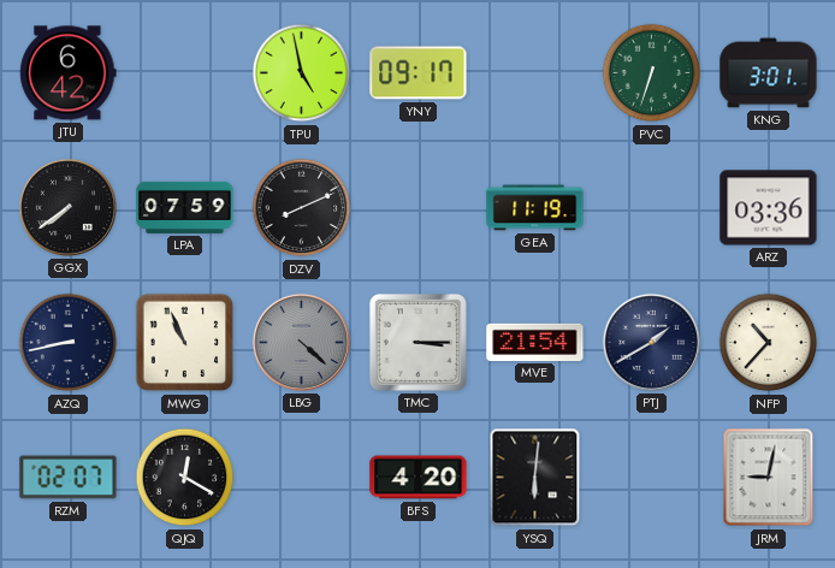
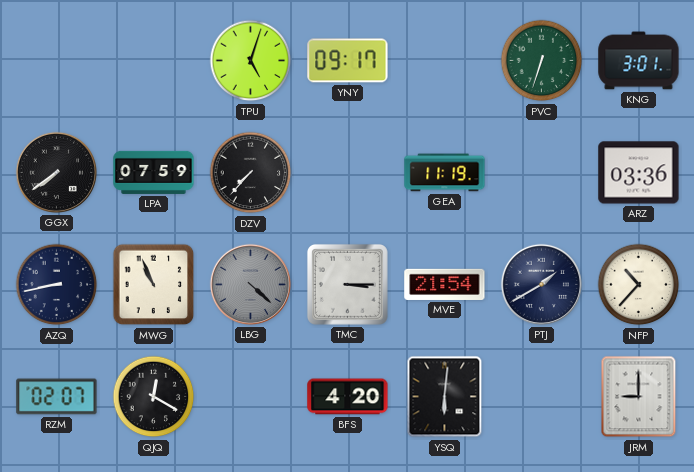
JTU: 6:42 -> none (69, 73)
TPU: 4:58 -> 5:03 (251, 61)
DZV: 8:11 -> 7:37 (251, 173)
JRM: 9:02 -> 9:00 (639, 397)
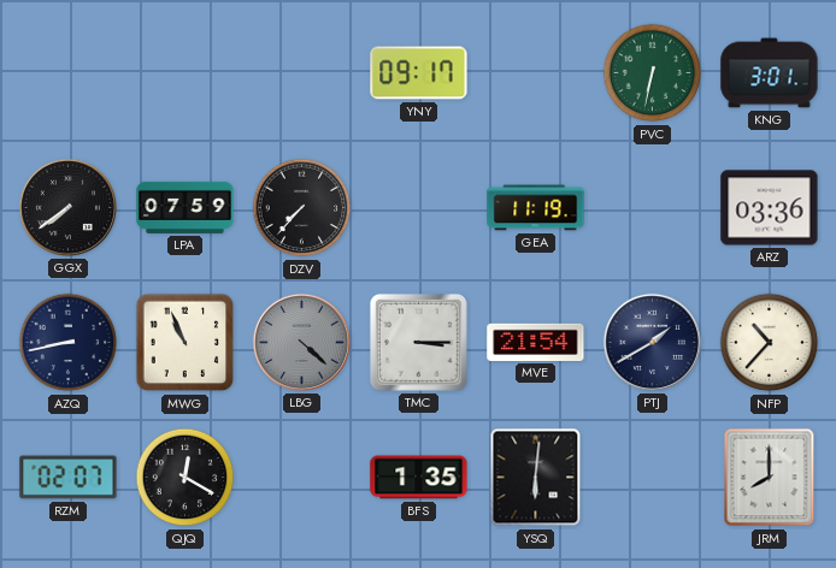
TPU: 5:03 -> none (251, 61)
PVC: 6:33 -> 6:32 (653, 73)
BFS: 4:20 -> 1:35 (419, 478)
JRM: 9:00 -> 8:00 (770, 478)
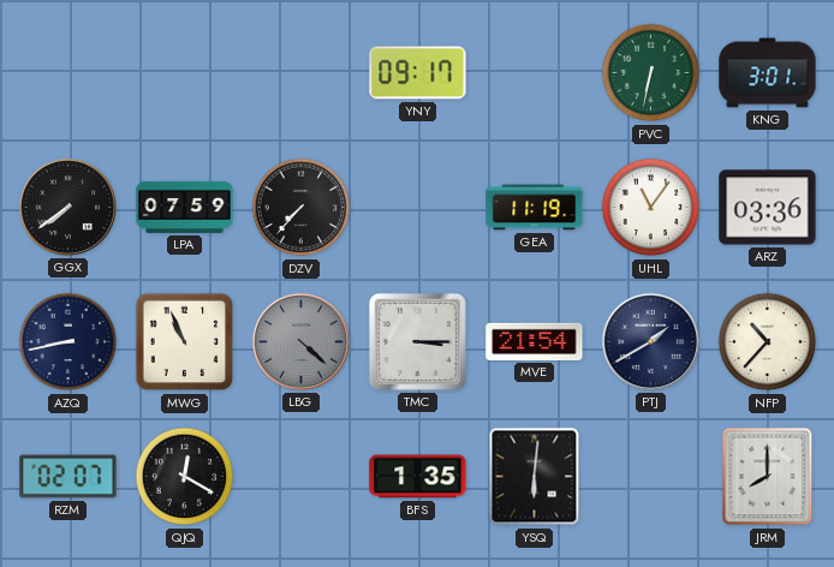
UHL: none -> 11:06 (651, 208)
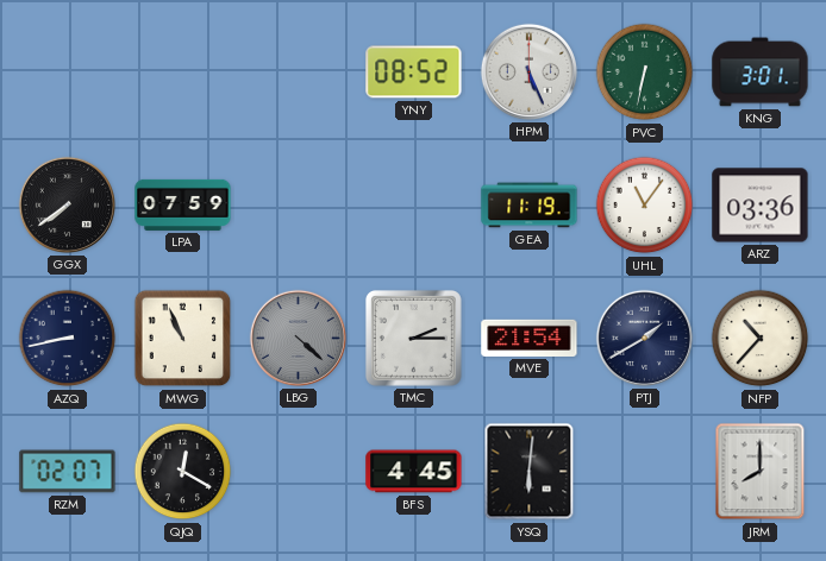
YNY: 09:17 -> 08:52 (414, 73)
HPM: none -> 5:26 (528, 71)
DZV: 7:37 -> none (302, 208)
TMC: 3:15 -> 2:15 (413, 338)
BFS: 1:35 -> 4:45 (414, 472)
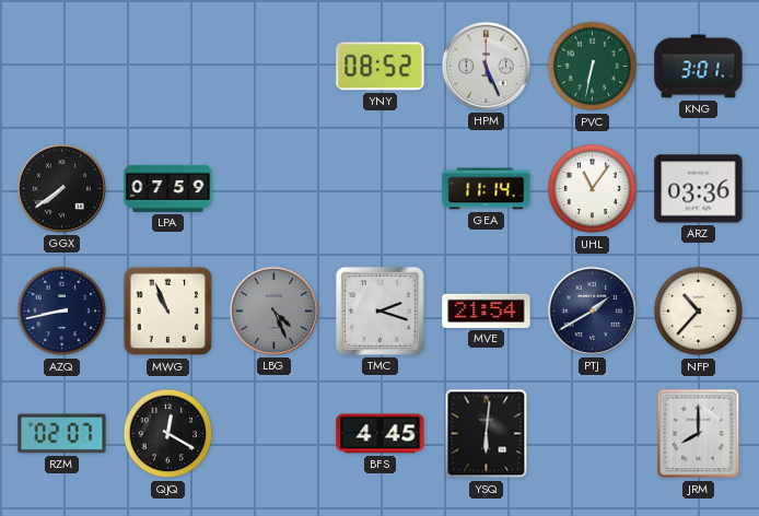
GEA: 11:19 -> 11:14 (487, 189)
LBG: 4:22 -> 4:26 (273, 310)
TMC: 2:15 -> 2:18 (379, 310)
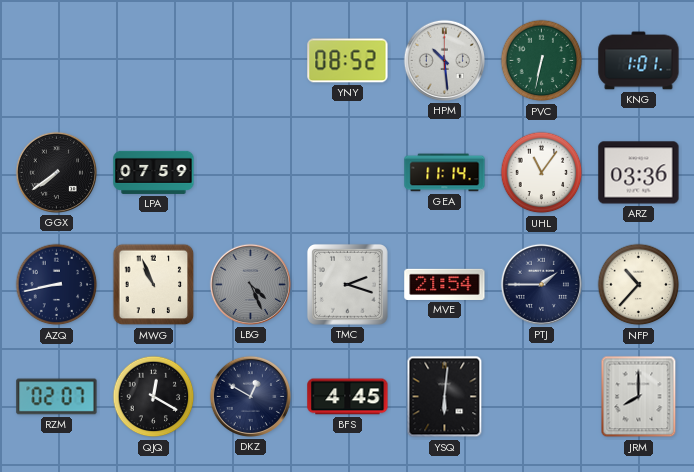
HPM: 5:26 -> 10:29 (444, 60)
KNG: 3:01 -> 1:01 (639, 61)
PTJ: 1:40 -> 1:45 (541, 284)
DKZ: none -> 12:50 (250, 396)
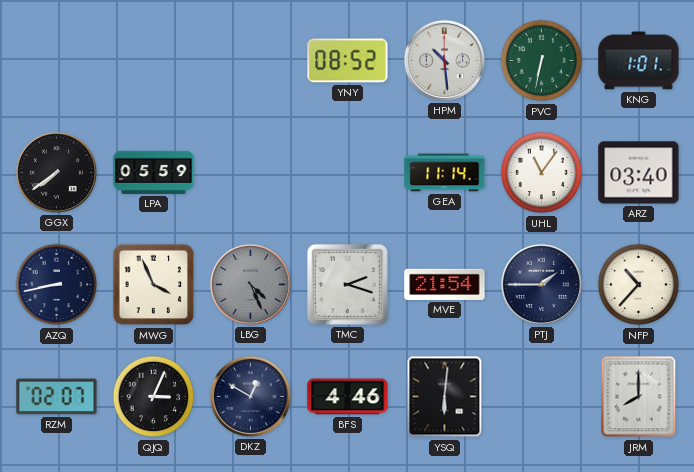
LPA: 07:59 -> 05:59 (154, 172)
ARZ: 03:36 -> 03:40 (639, 173)
MWG: 10:56 -> 3:56 (154, 285)
QJQ: 12:20 -> 3:04 (154, 397)
BFS: 4:45 -> 4:46 (348, 397)
